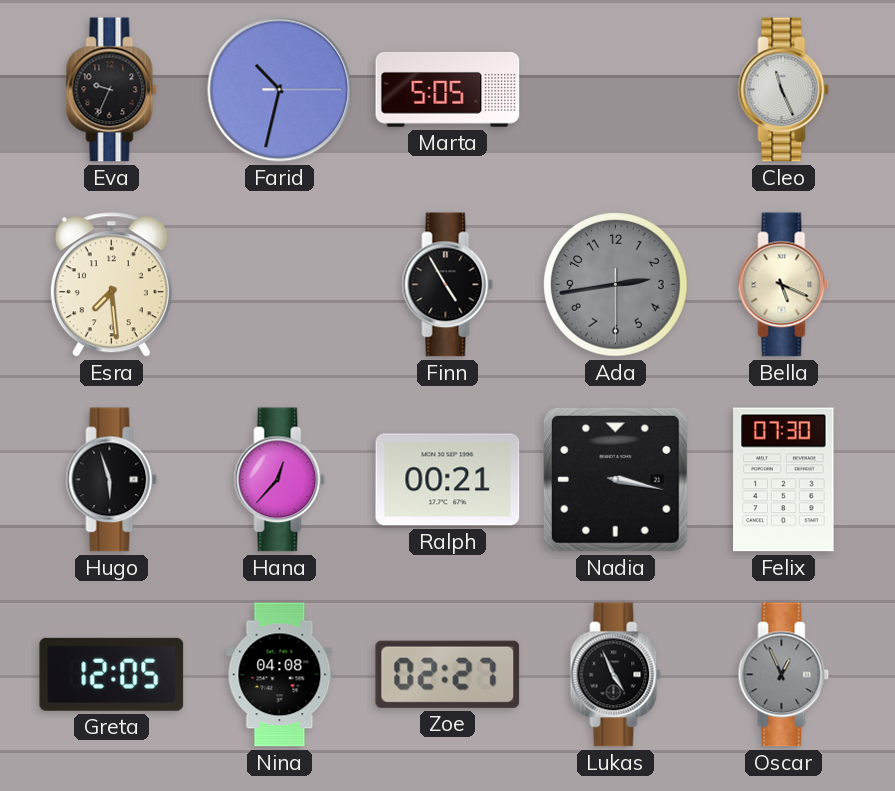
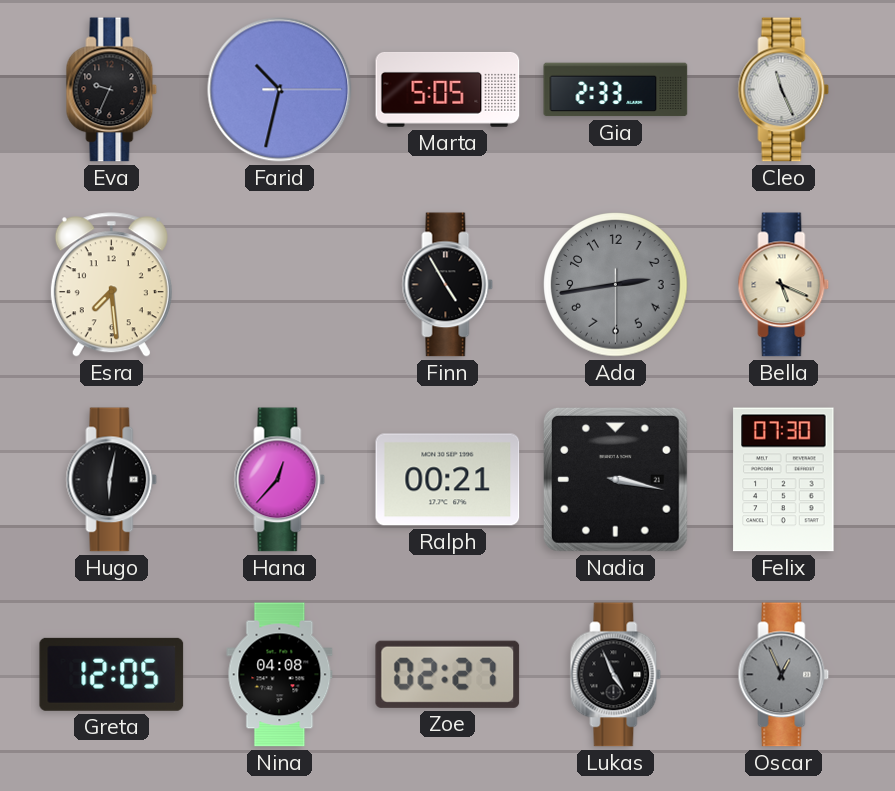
Gia: none -> 2:33 (616, 90)
Hugo: 5:57 -> 6:02 (112, 480)
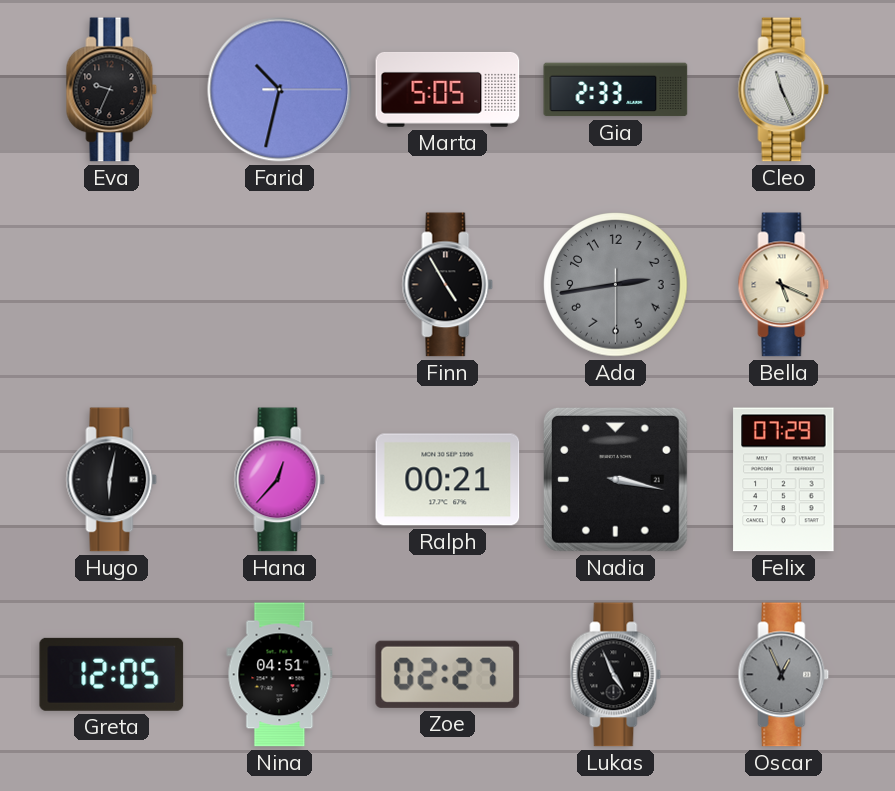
Esra: 7:29 -> none (111, 285)
Felix: 07:30 -> 07:29 (784, 480)
Nina: 04:08 -> 04:51 (280, 675)
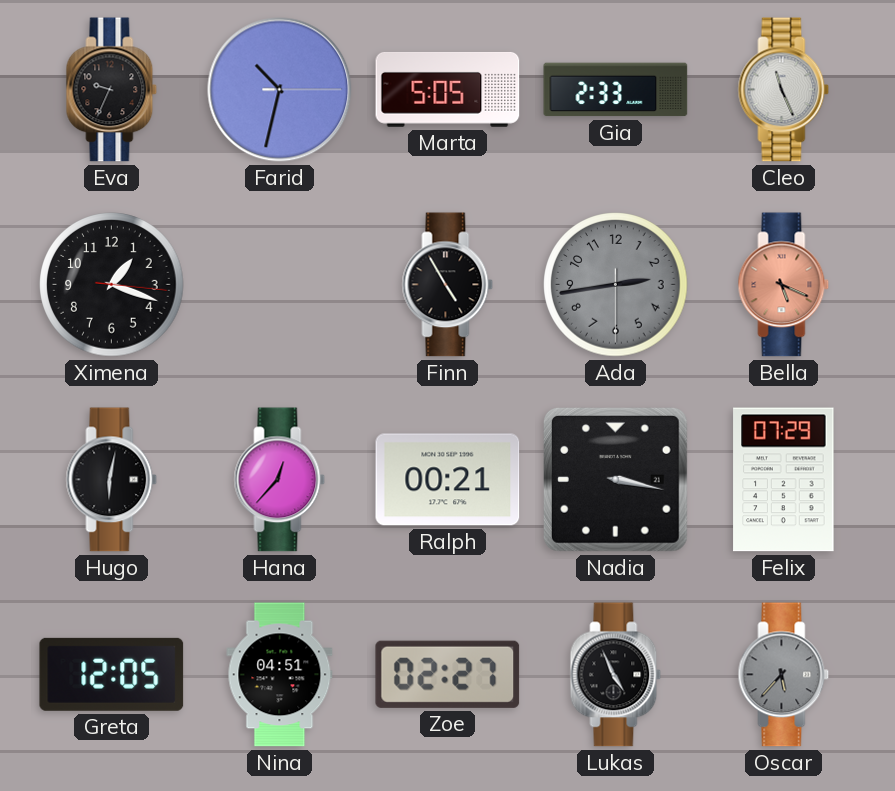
Ximena: none -> 1:18 (112, 285)
Bella dial: cream -> salmon (784, 285)
Oscar: 12:56 -> 5:37 (784, 675)
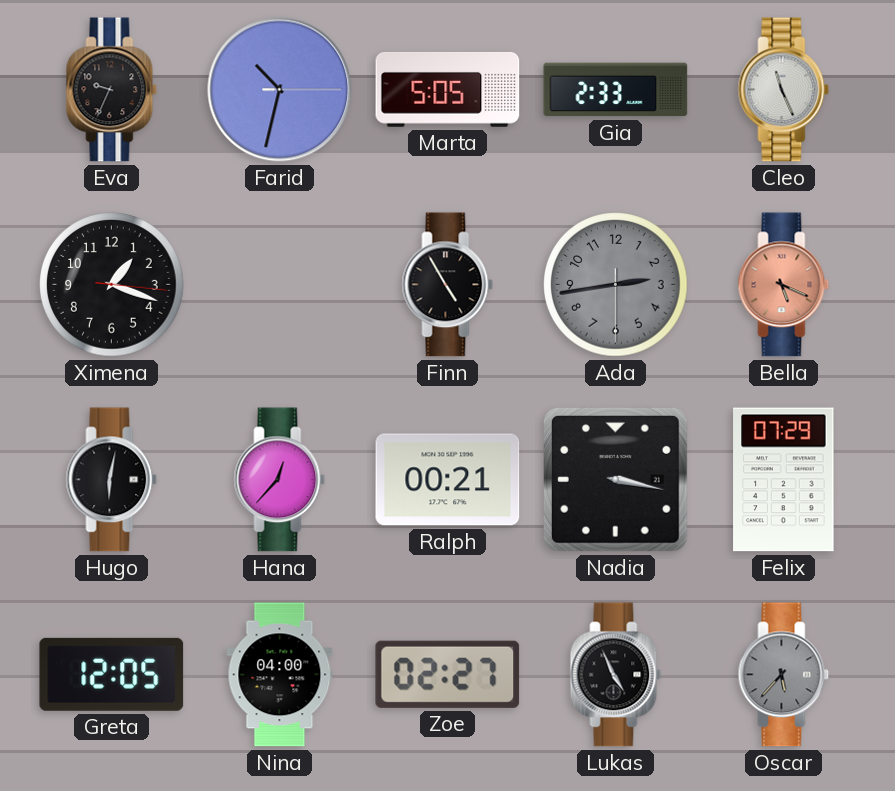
Nina: 04:51 -> 04:00 (280, 675)
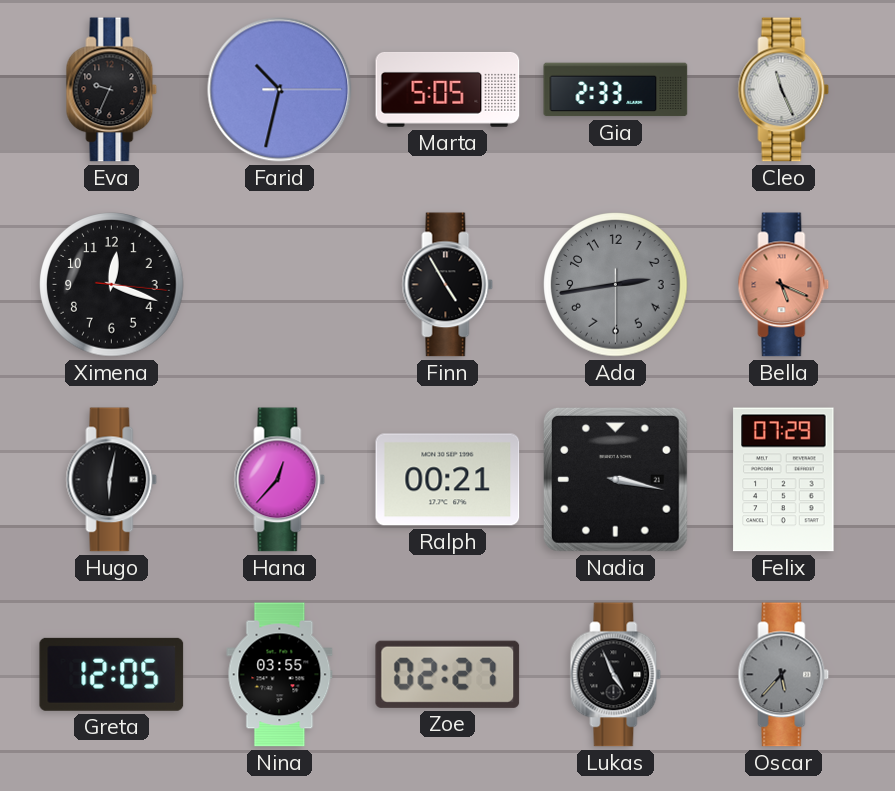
Ximena: 1:18 -> 12:18 (112, 285)
Nina: 04:00 -> 03:55 (280, 675)
